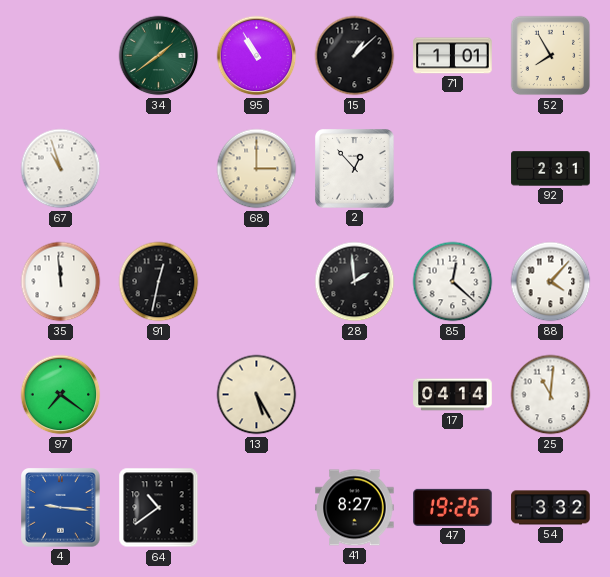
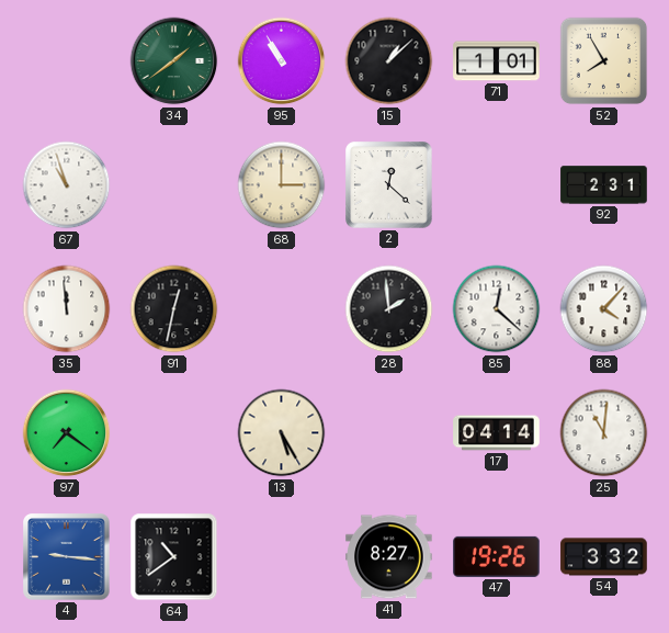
2: 12:53 -> 12:22 (389, 185)
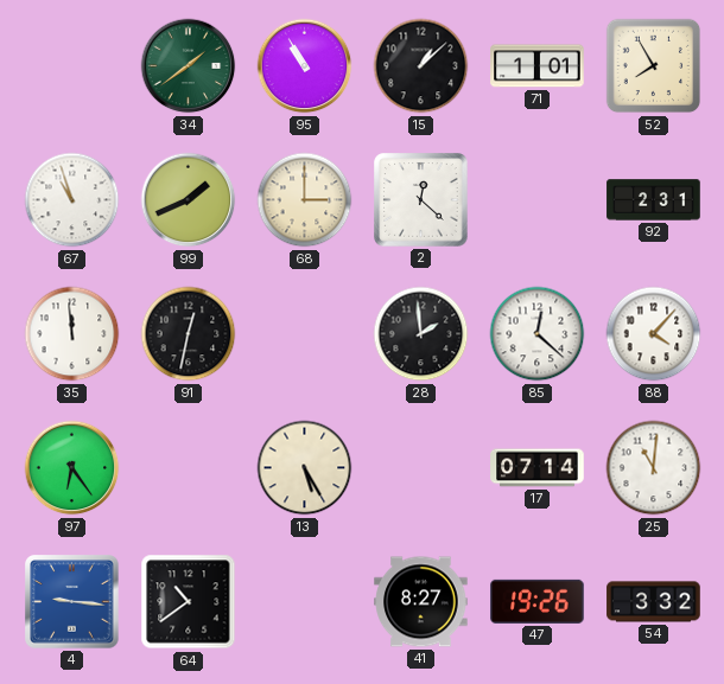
99: none -> 1:41 (189, 200)
97: 7:21 -> 6:24 (72, 468)
17: 04:14 -> 07:14 (538, 468)
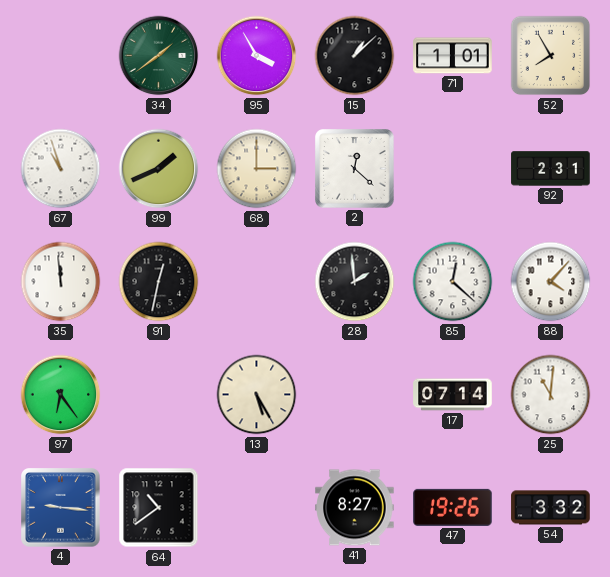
95: 10:55 -> 3:55 (257, 56)
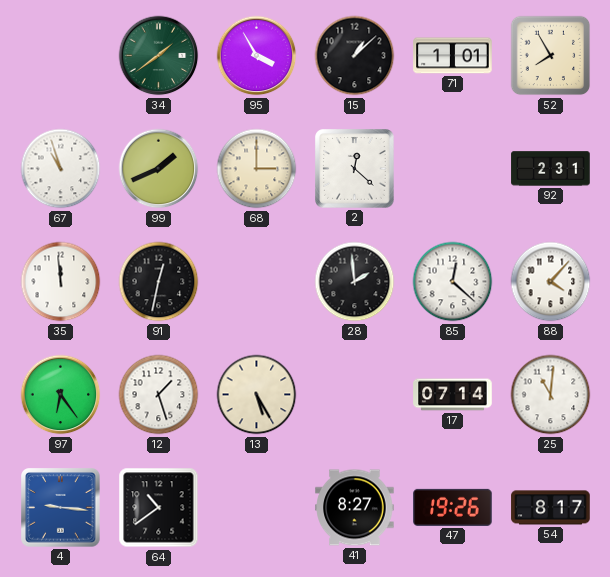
12: none -> 1:27 (159, 395)
54: 3:32 -> 8:17 (551, 508)
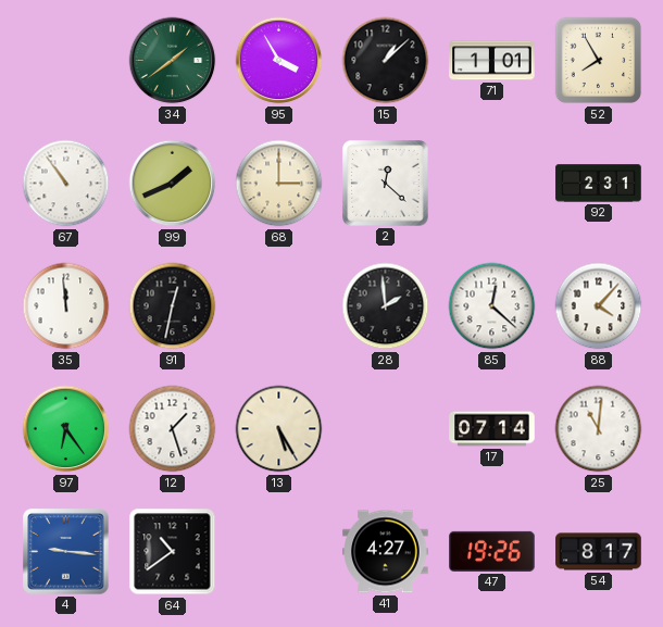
67: 10:57 -> 10:54 (66, 184)
41: 8:27 -> 4:27 (386, 552)
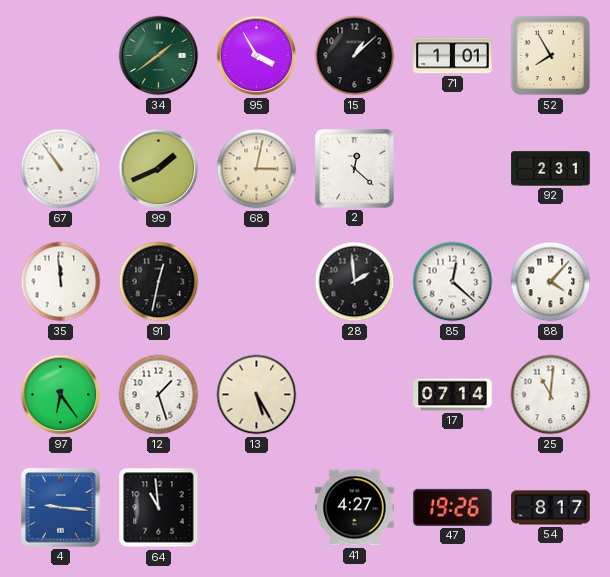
68: 3:00 -> 3:02 (257, 169)
64: 10:39 -> 10:59 (159, 508)
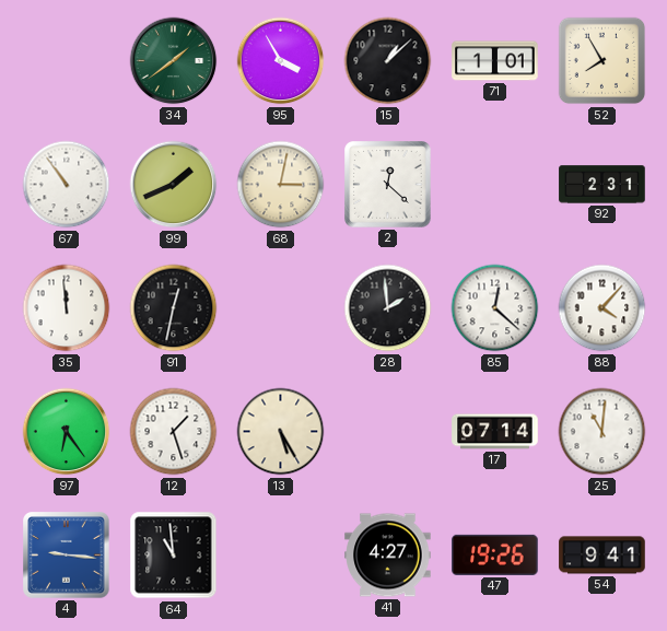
54: 8:17 -> 9:41 (602, 556)
